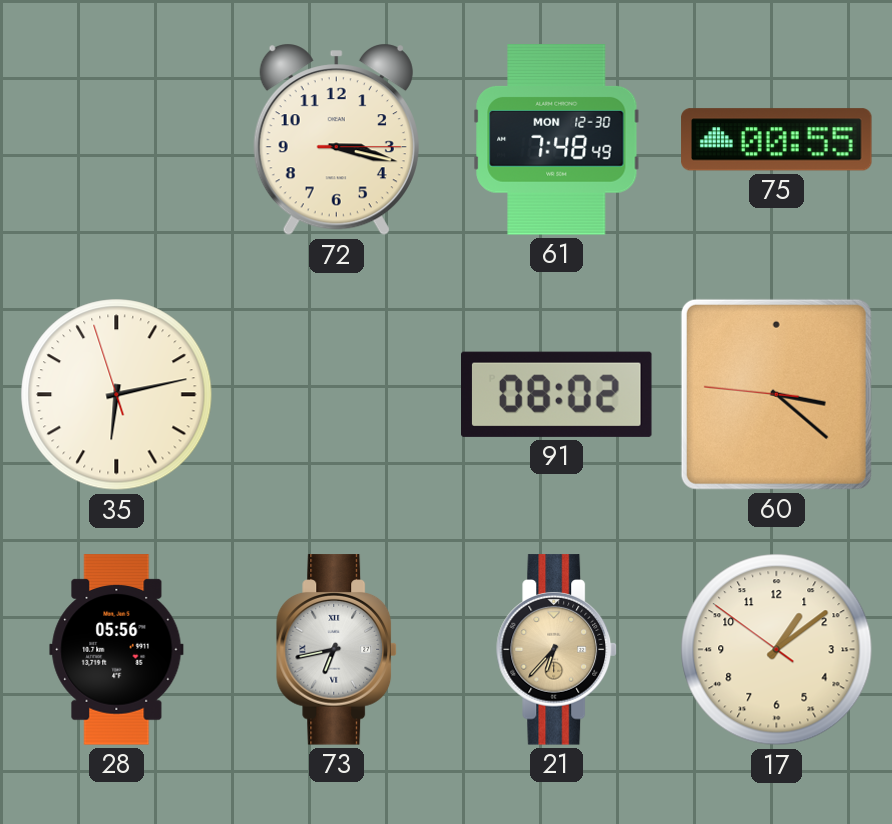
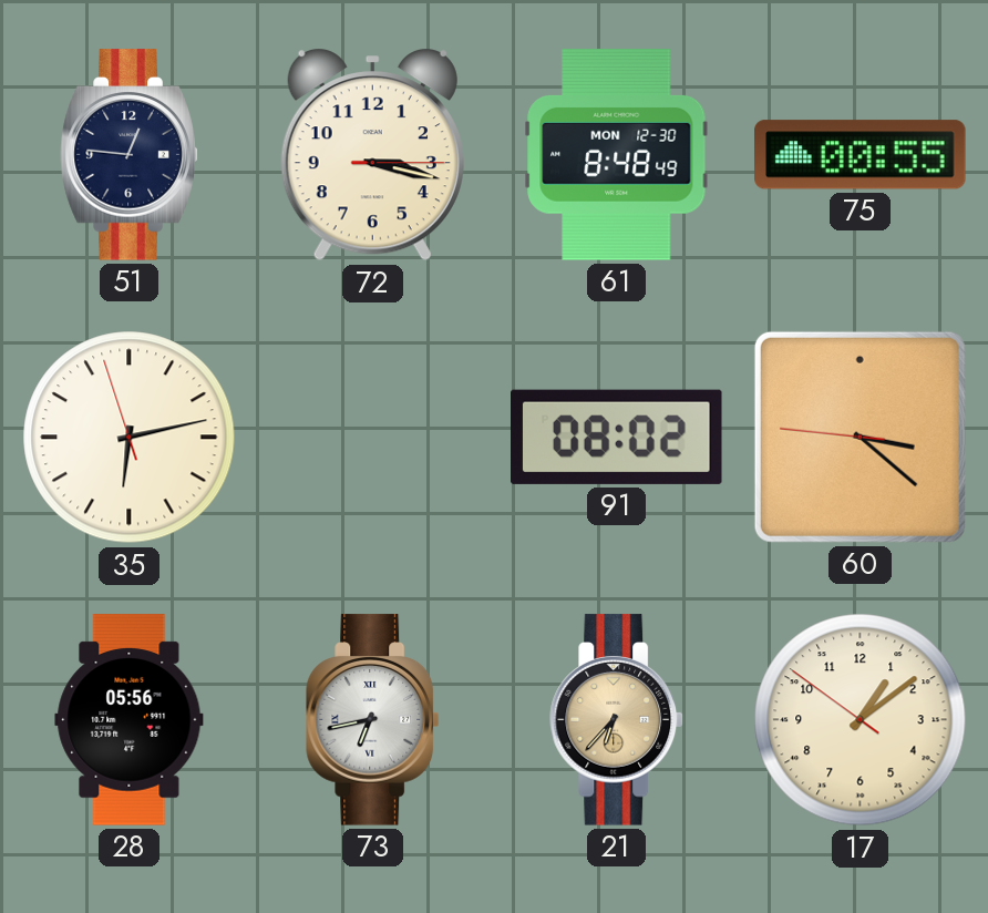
51: none -> 12:46 (130, 155)
61: 7:48 -> 8:48 (617, 155)
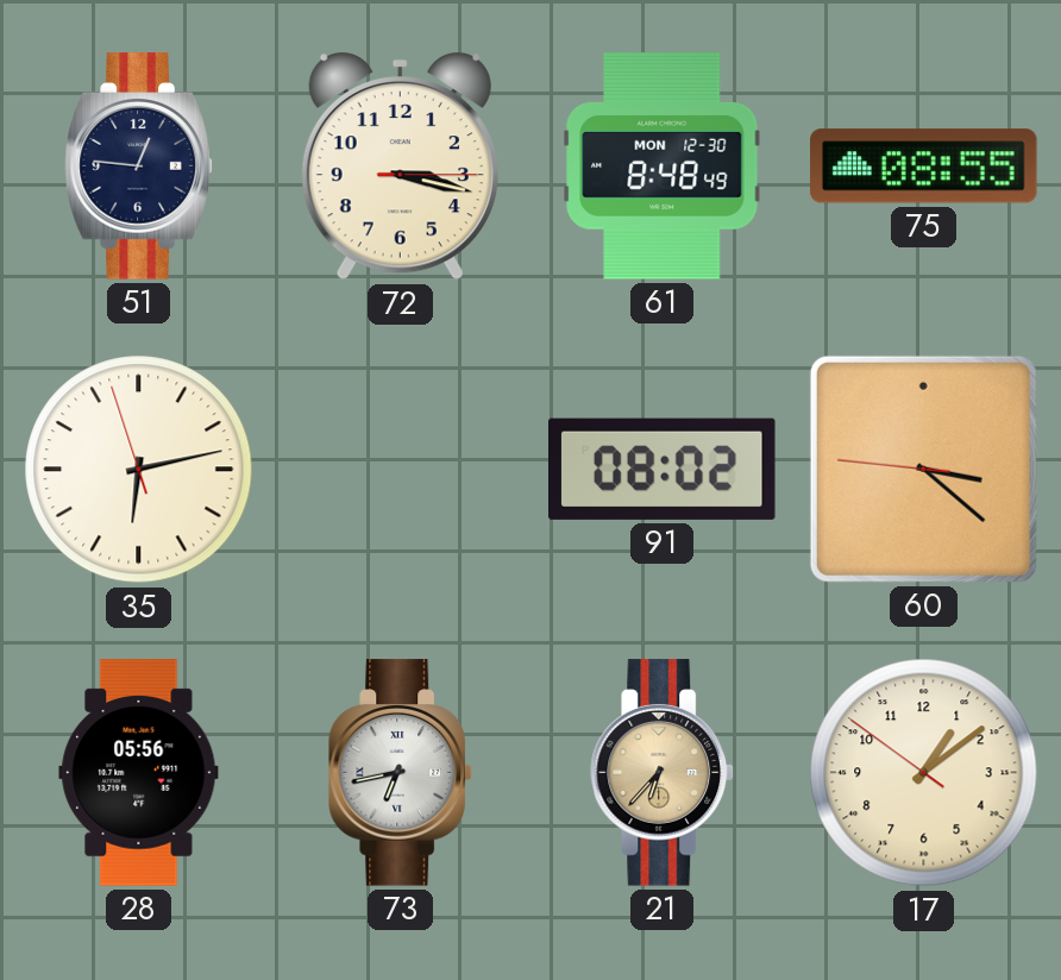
75: 00:55 -> 08:55 (924, 167)
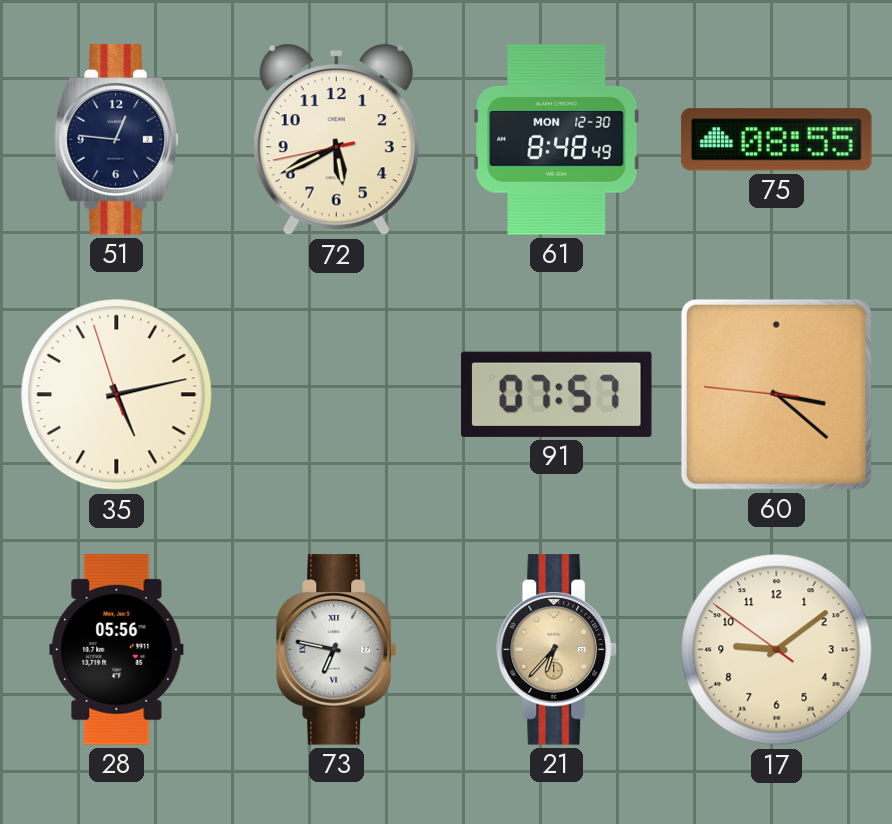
72: 3:17 -> 5:40 (336, 140)
35: 6:12 -> 5:12 (117, 395)
91: 08:02 -> 07:57 (557, 394)
73: 6:43 -> 6:47 (337, 650)
17: 1:08 -> 9:08 (777, 650)
